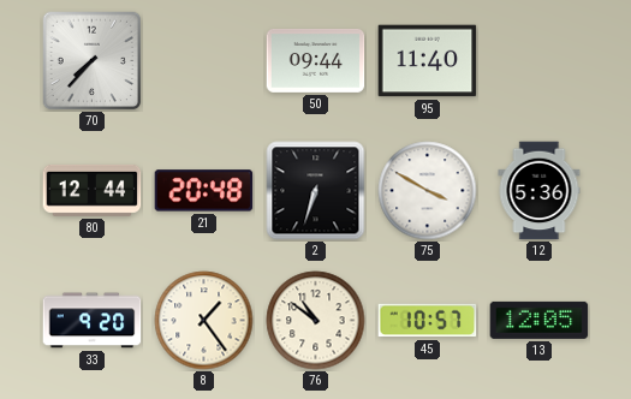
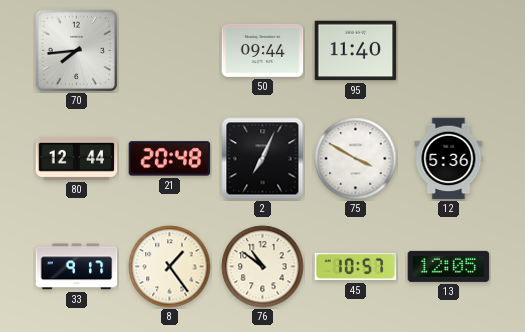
70: 7:37 -> 7:44 (76, 50)
2: 6:33 -> 7:04 (263, 159)
33: 9:20 -> 9:17 (77, 267)
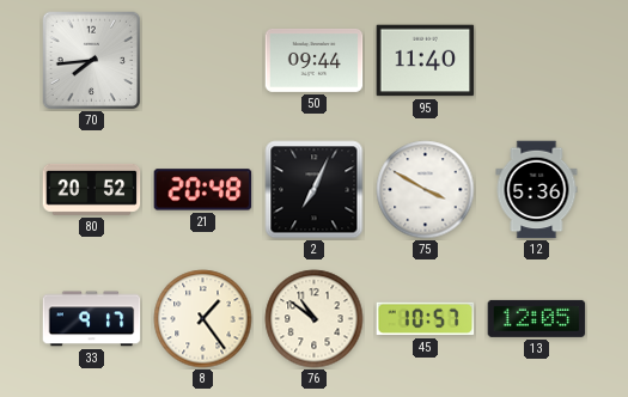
80: 12:44 -> 20:52 (92, 189)
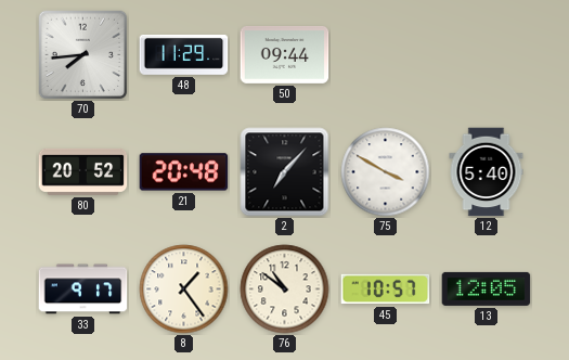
48: none -> 11:29 (184, 54)
95: 11:40 -> none (426, 61)
2: 7:04 -> 7:07 (285, 172)
12: 5:36 -> 5:40 (487, 172)
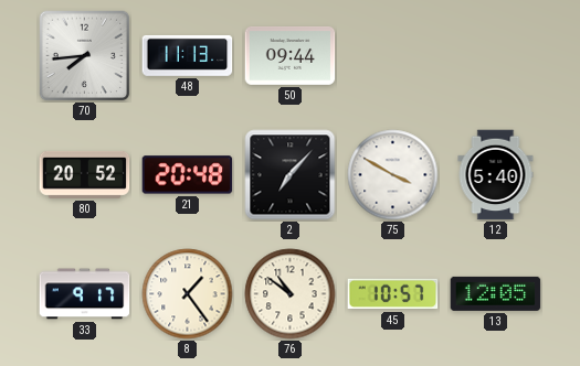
48: 11:29 -> 11:13 (188, 55)
